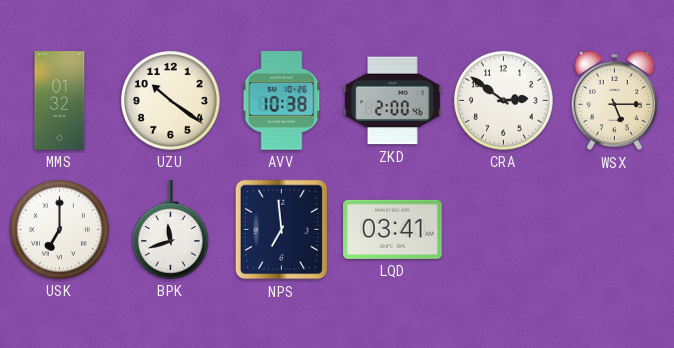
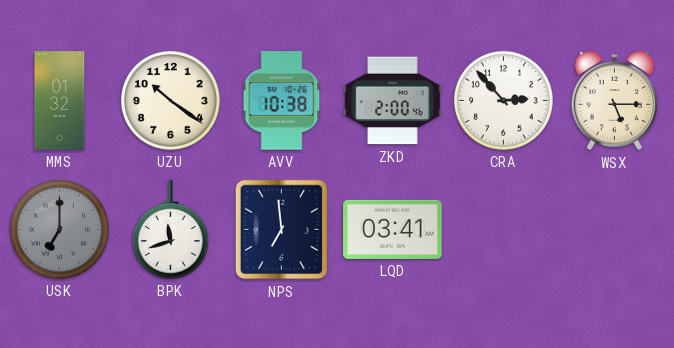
CRA: 2:51 -> 2:53 (503, 100)
USK dial: white -> grey (59, 229)
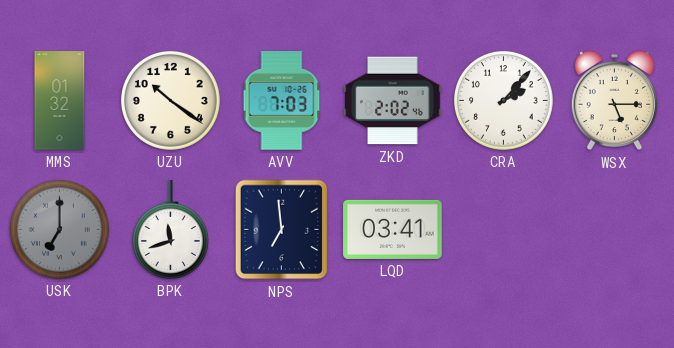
AVV: 10:38 -> 7:03 (282, 101)
ZKD: 2:00 -> 2:02 (393, 101)
CRA: 2:53 -> 2:07 (503, 100)
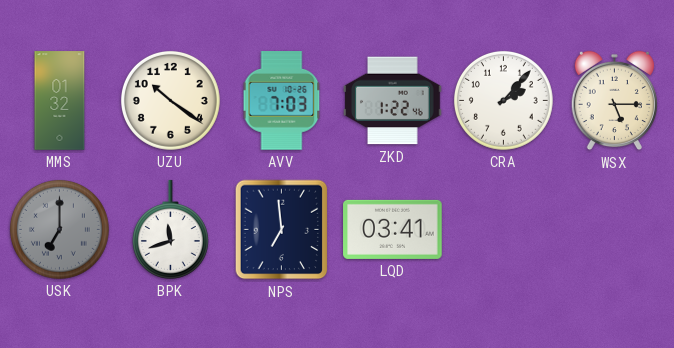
ZKD: 2:02 -> 1:22 (393, 101)
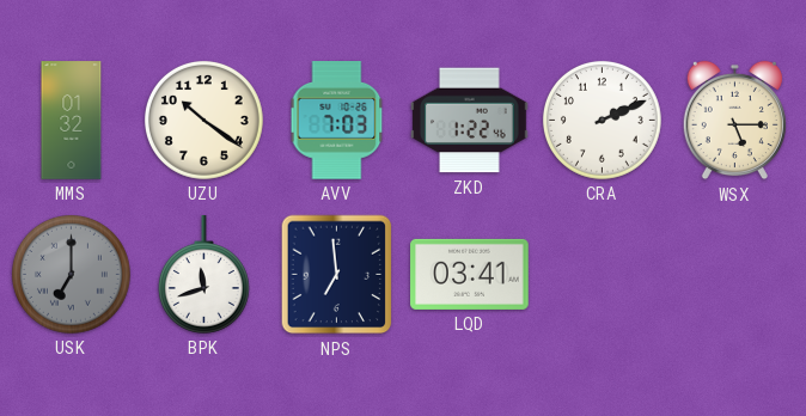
CRA: 2:07 -> 2:11 (602, 120)
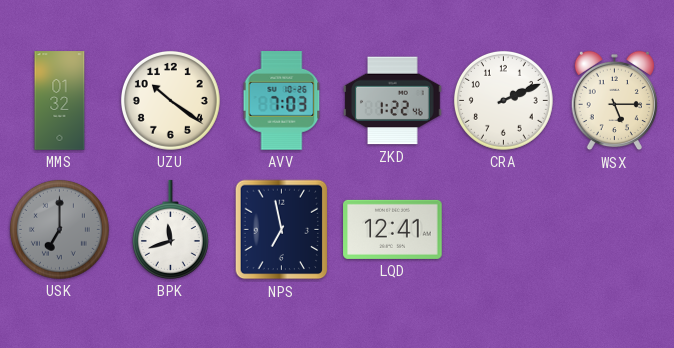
NPS: 6:59 -> 6:58 (282, 230)
LQD: 03:41 -> 12:41 (393, 229)
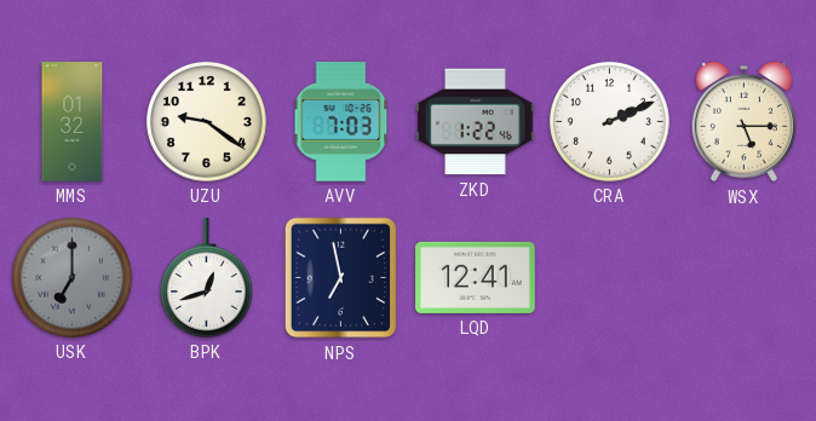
UZU: 10:21 -> 9:21 (206, 121)
BPK: 11:42 -> 12:42 (206, 278)
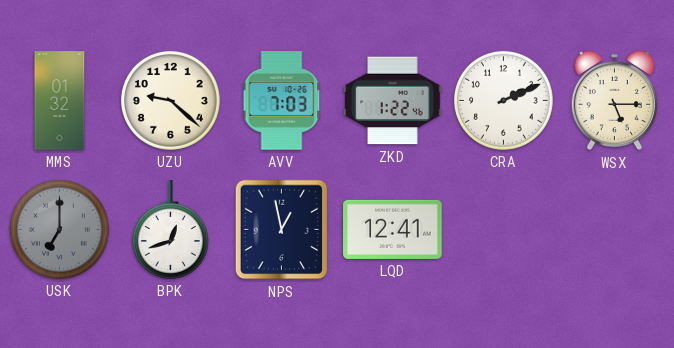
UZU: 9:21 -> 9:22 (170, 100)
NPS: 6:58 -> 12:58 (282, 230)
